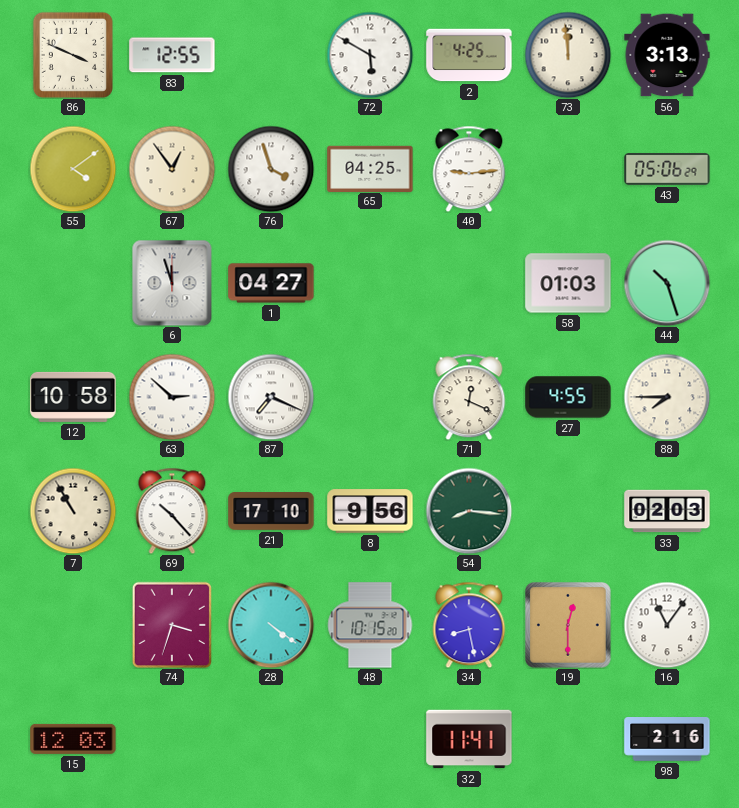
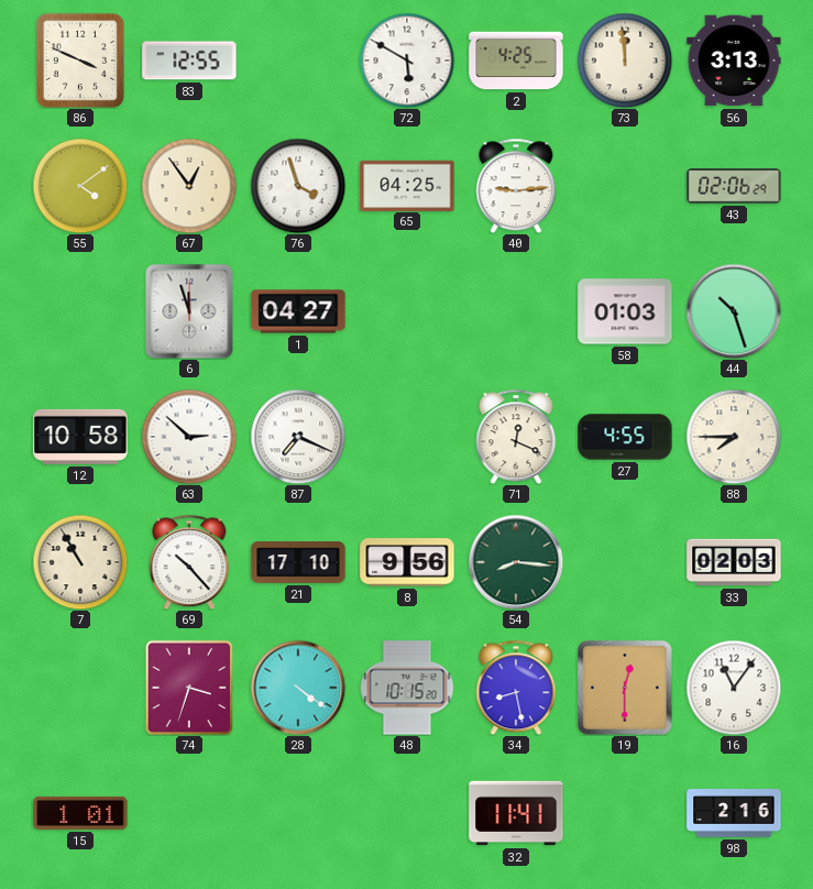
43: 05:06 -> 02:06 (734, 187)
15: 12:03 -> 1:01 (80, 813)
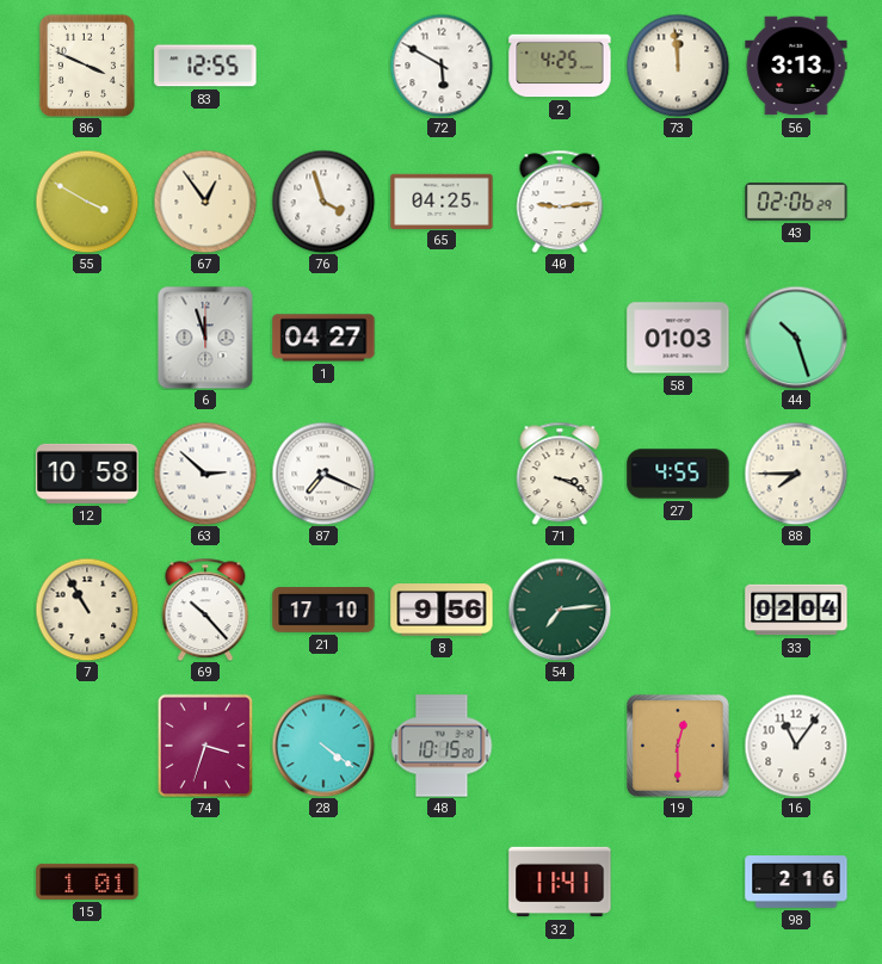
55: 4:09 -> 3:50 (87, 202)
71: 12:19 -> 3:19 (560, 474)
54: 8:16 -> 7:14 (560, 610)
33: 02:03 -> 02:04 (796, 610)
34: 8:28 -> none (516, 688)
